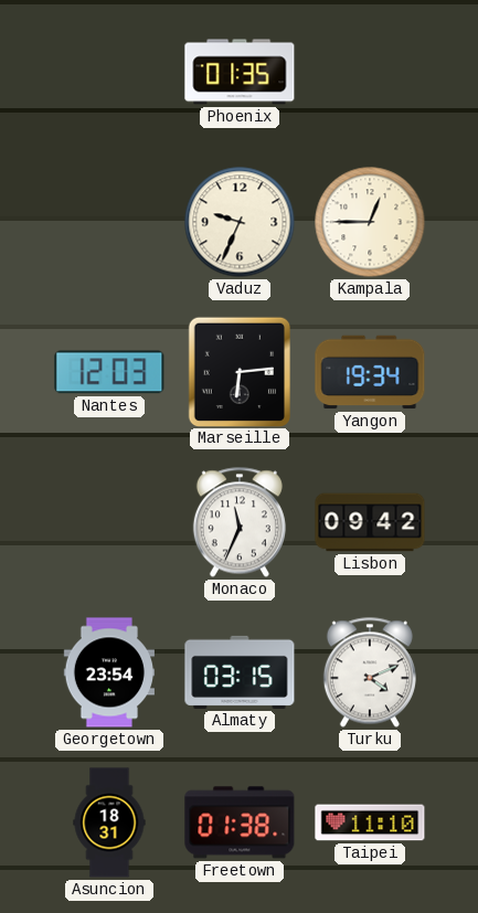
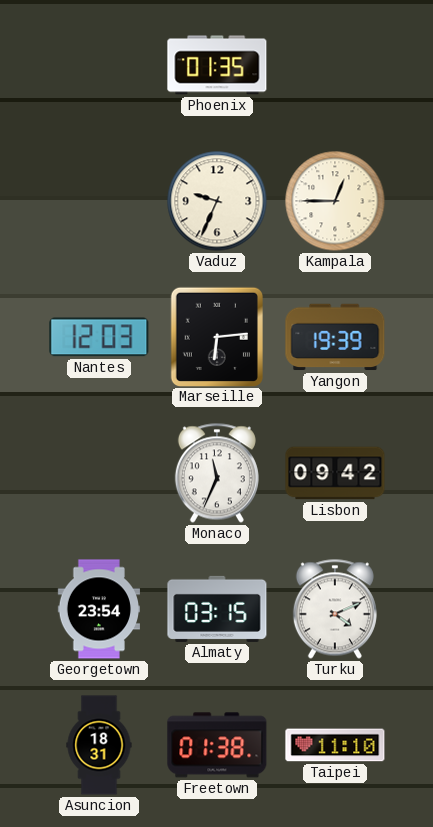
Yangon: 19:34 -> 19:39 (335, 337)
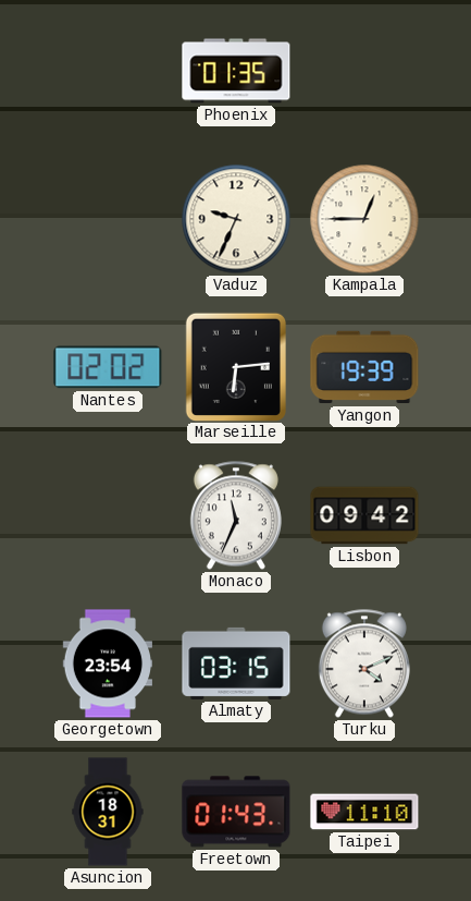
Nantes: 12:03 -> 02:02 (108, 367)
Freetown: 01:38 -> 01:43 (236, 812)
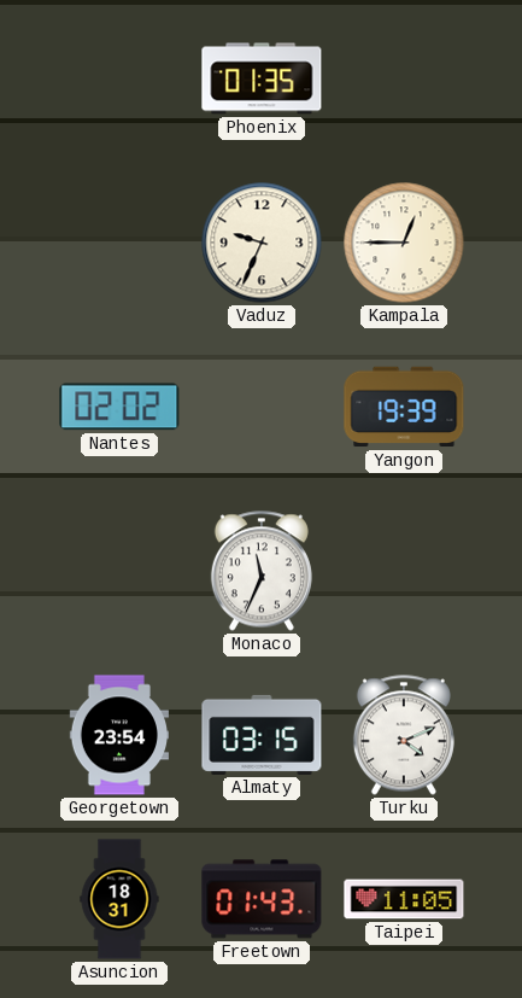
Marseille: 6:14 -> none (235, 366)
Lisbon: 09:42 -> none (364, 515)
Taipei: 11:10 -> 11:05 (404, 899)
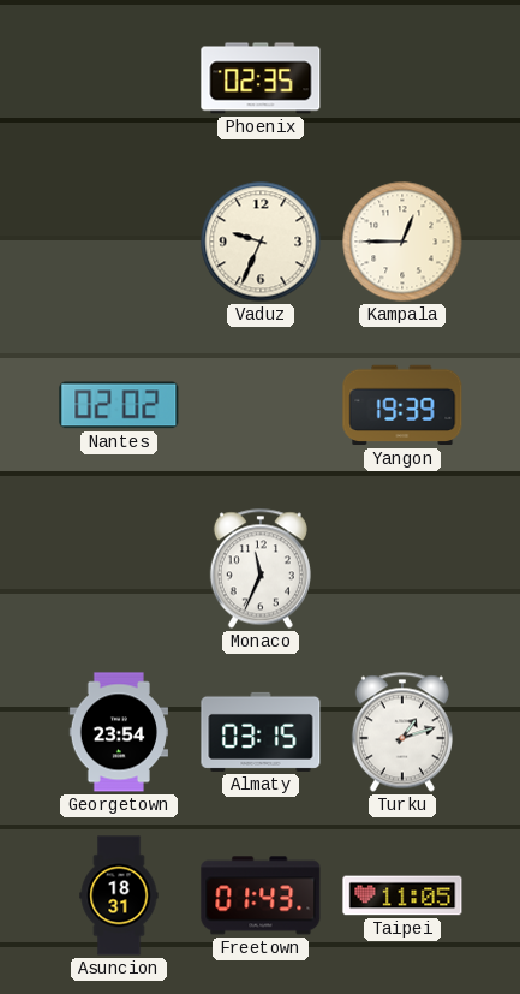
Phoenix: 01:35 -> 02:35 (261, 78)
Turku: 4:11 -> 1:12 (402, 732)
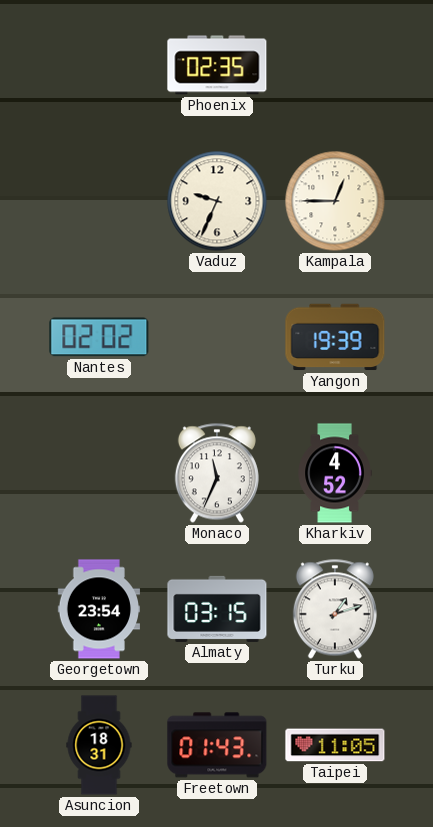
Kharkiv: none -> 4:52 (335, 473)
